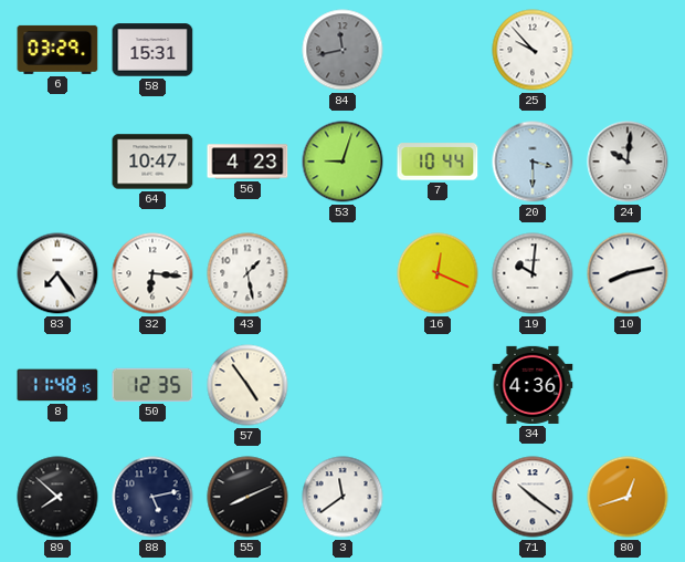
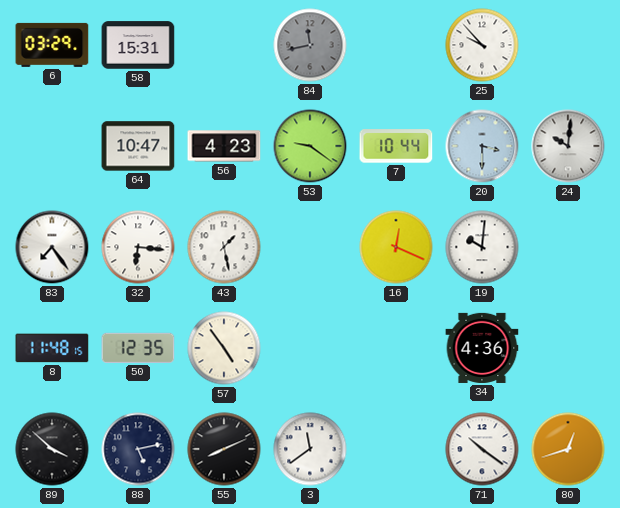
53: 9:03 -> 9:21 (310, 146)
10: 8:13 -> none (628, 273)
89: 7:52 -> 3:52 (52, 449)
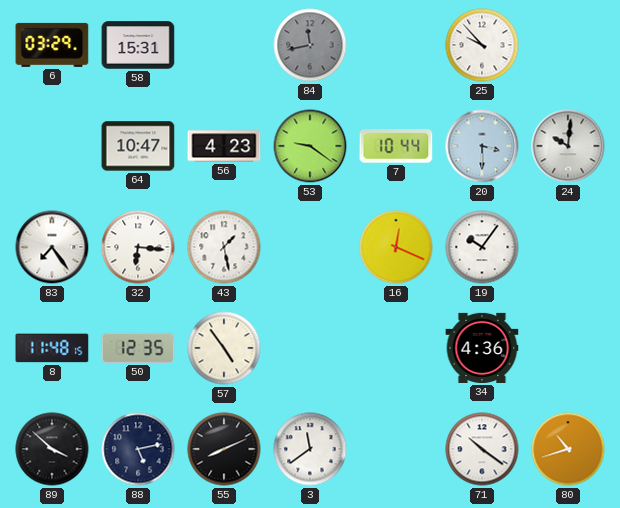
19: 10:01 -> 10:06 (482, 247)
80: 12:42 -> 10:42 (568, 449)
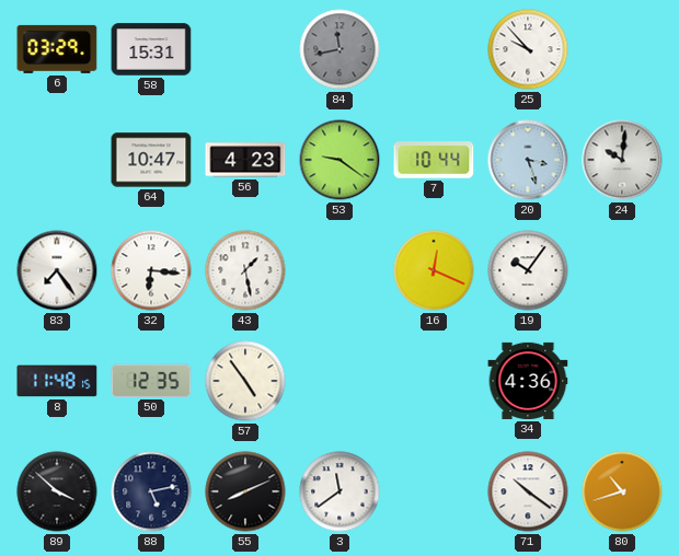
20: 3:30 -> 3:27 (528, 160)
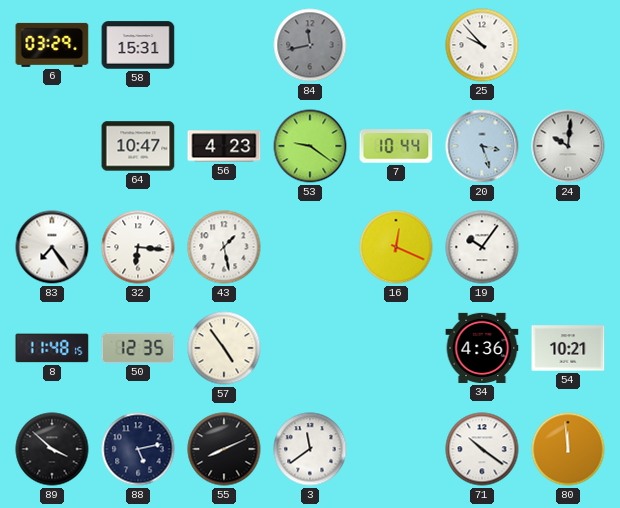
54: none -> 10:21 (568, 348)
80: 10:42 -> 11:59 (568, 449)
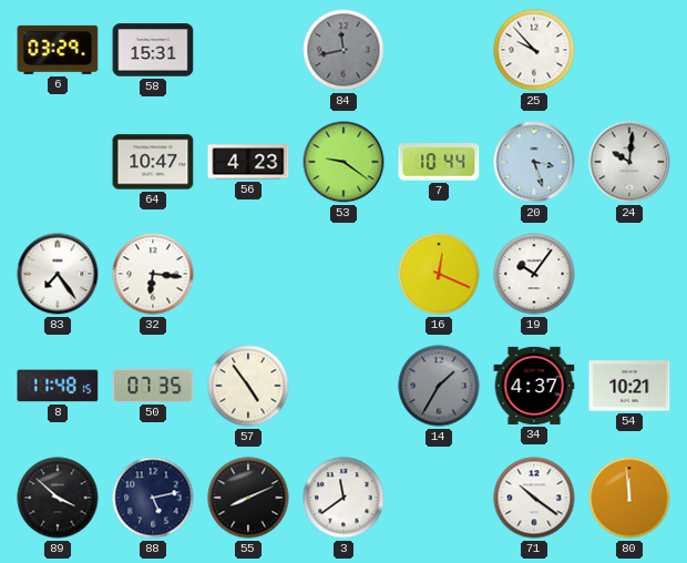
43: 1:28 -> none (224, 247)
50: 12:35 -> 07:35 (153, 386)
14: none -> 1:35 (439, 386)
34: 4:36 -> 4:37 (534, 386)
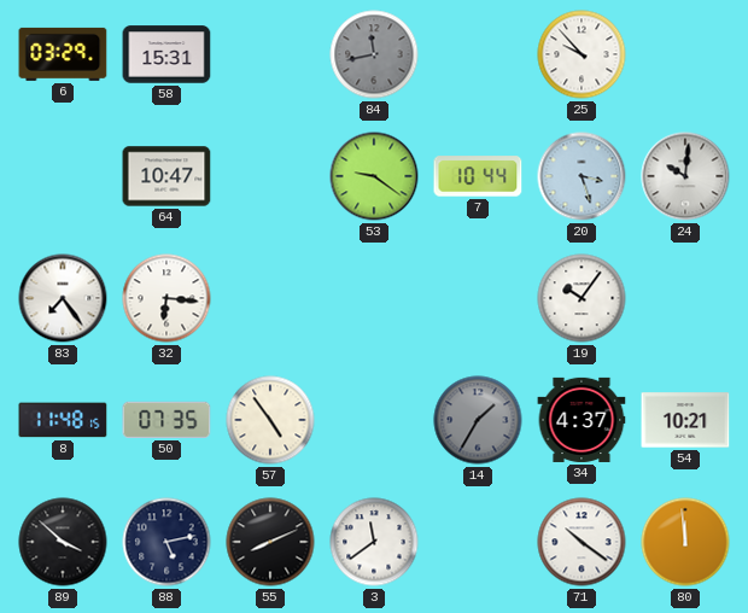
56: 4:23 -> none (248, 162)
16: 12:19 -> none (439, 274)
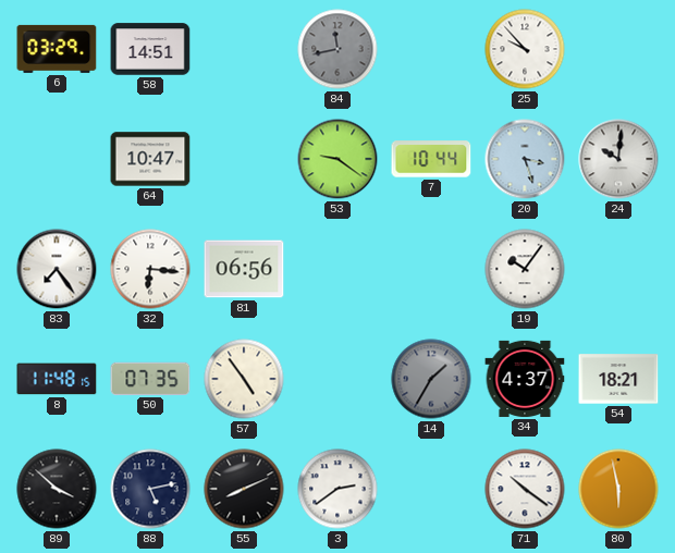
58: 15:31 -> 14:51 (150, 49)
81: none -> 06:56 (244, 269)
54: 10:21 -> 18:21 (618, 379)
3: 11:39 -> 2:39 (337, 489)
80: 11:59 -> 5:58 (618, 489)
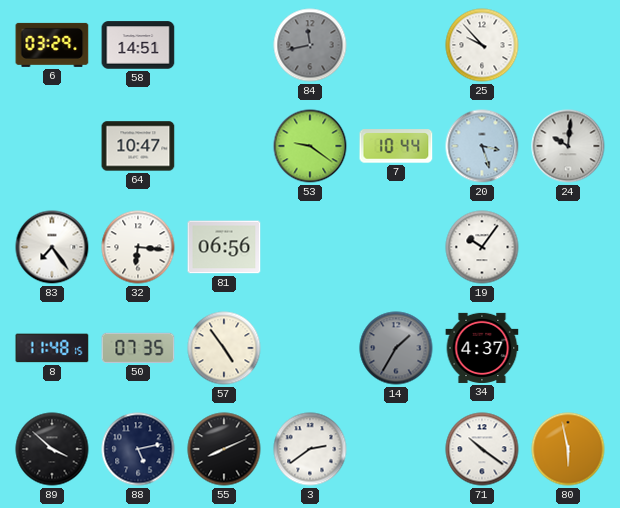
54: 18:21 -> none (618, 379)
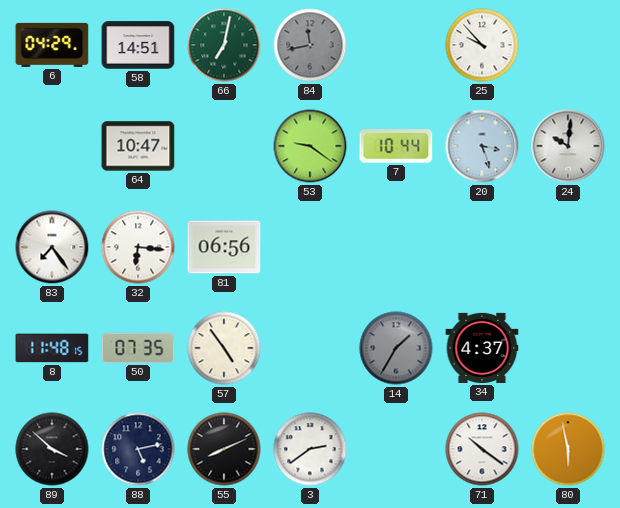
6: 03:29 -> 04:29 (52, 45)
66: none -> 7:02 (224, 45)
19: 10:06 -> none (482, 247)
